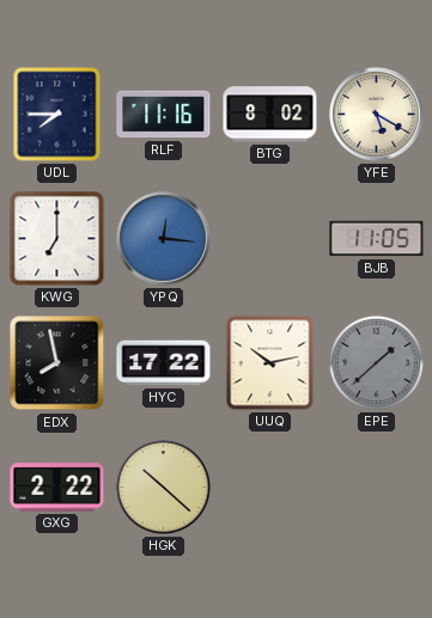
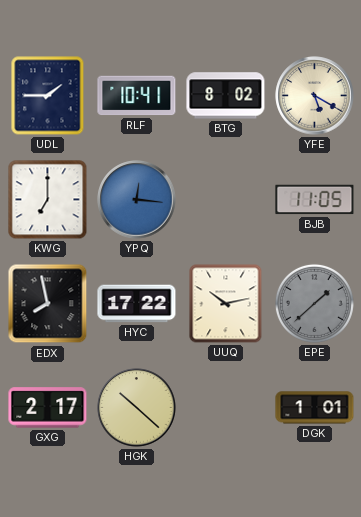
UDL: 7:45 -> 1:45 (48, 96)
RLF: 11:16 -> 10:41 (137, 96)
GXG: 2:22 -> 2:17 (48, 408)
DGK: none -> 1:01 (315, 408)
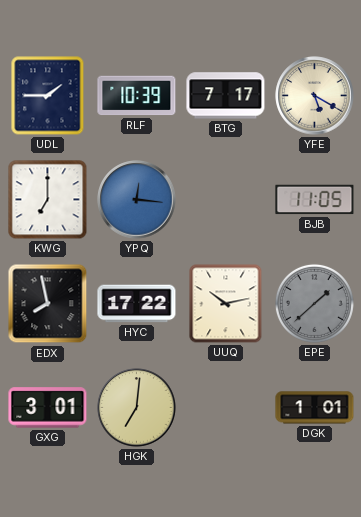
RLF: 10:41 -> 10:39 (137, 96)
BTG: 8:02 -> 7:17 (226, 96)
GXG: 2:17 -> 3:01 (48, 408)
HGK: 10:22 -> 7:01 (137, 408)
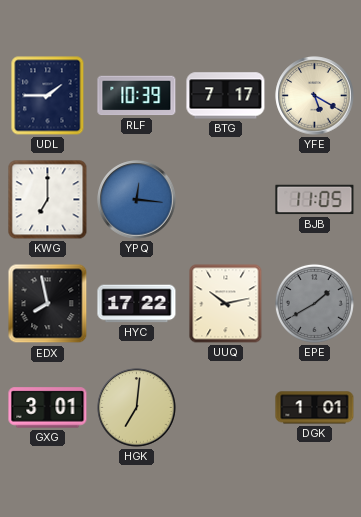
EPE: 1:38 -> 1:40 (314, 303)
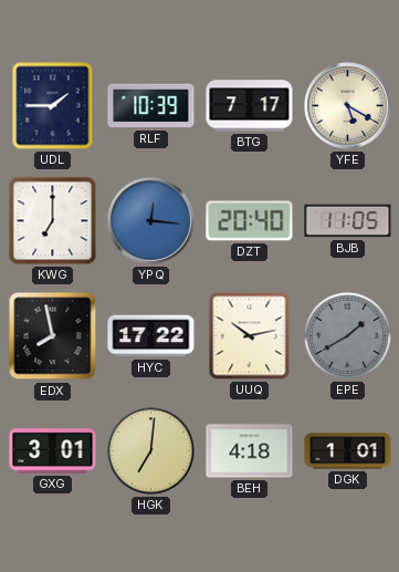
DZT: none -> 20:40 (250, 221)
BEH: none -> 4:18 (250, 451)
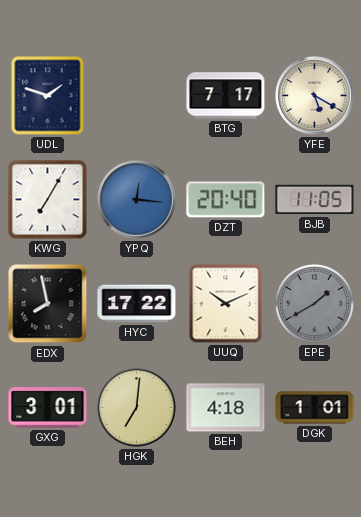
UDL: 1:45 -> 1:48 (48, 96)
RLF: 10:39 -> none (151, 106)
KWG: 7:00 -> 7:05 (48, 200)
UUQ: 10:13 -> 10:11 (226, 304)
